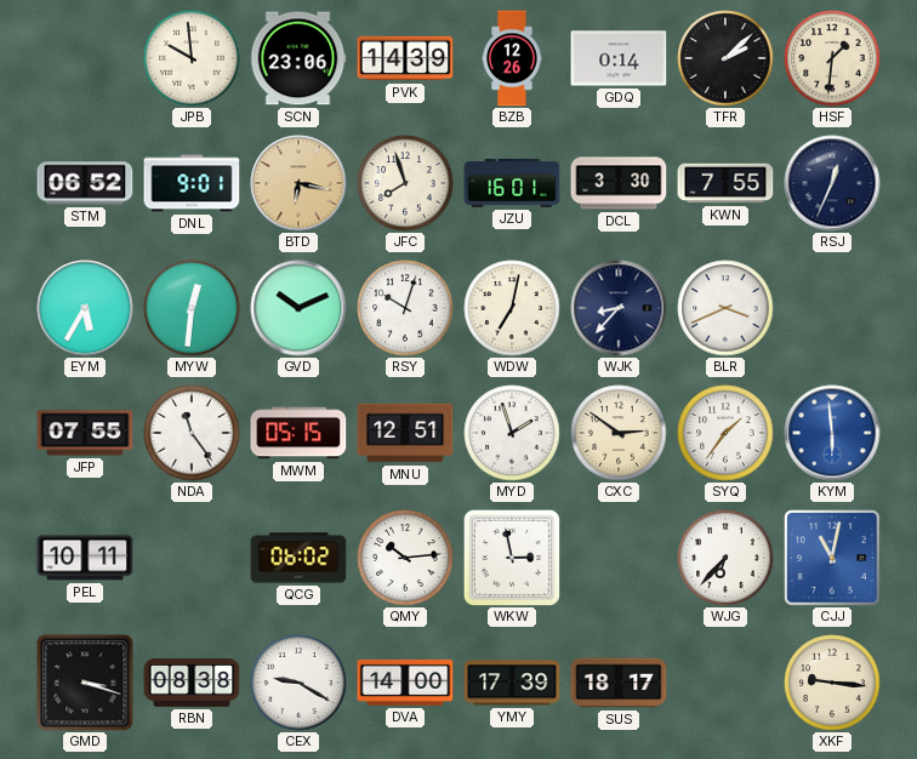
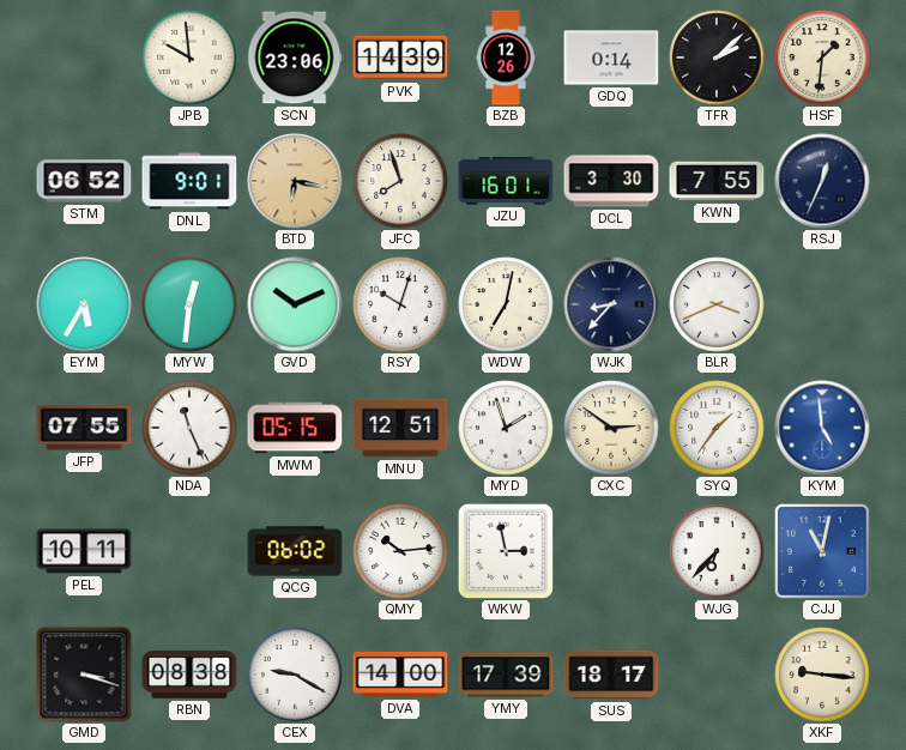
NDA: 11:24 -> 11:26 (189, 428)
KYM: 5:59 -> 4:59 (822, 428)
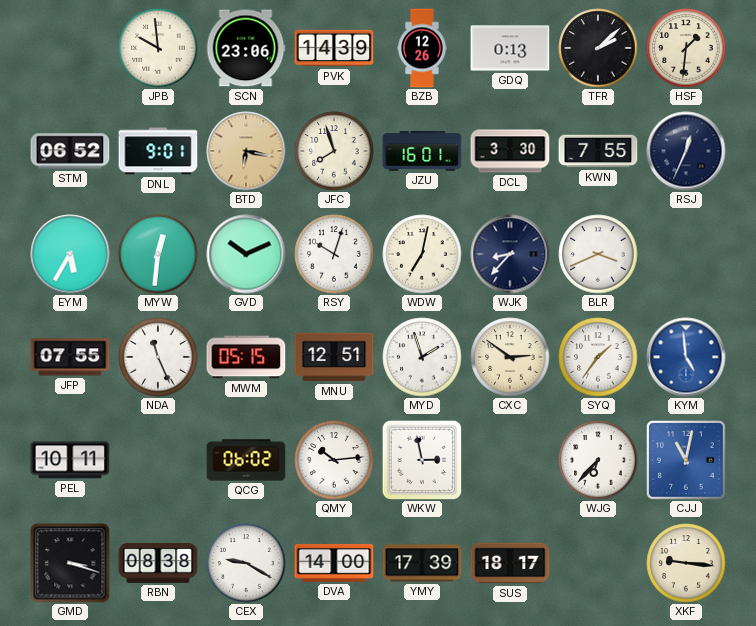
GDQ: 0:14 -> 0:13 (510, 48)
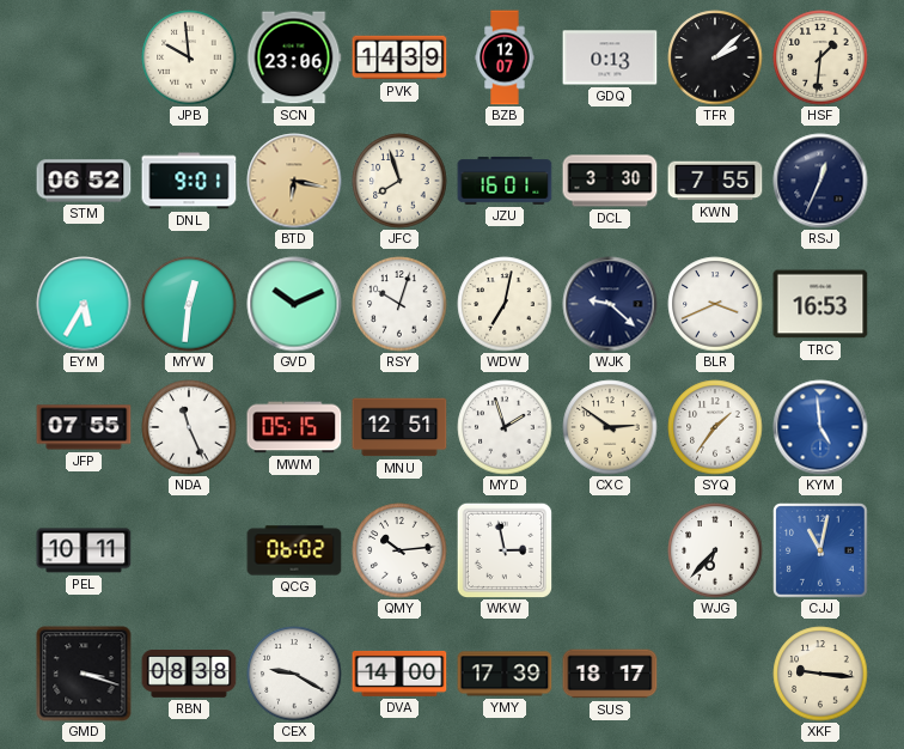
BZB: 12:26 -> 12:07 (505, 57)
WJK: 8:37 -> 9:22 (610, 304)
TRC: none -> 16:53 (820, 304)
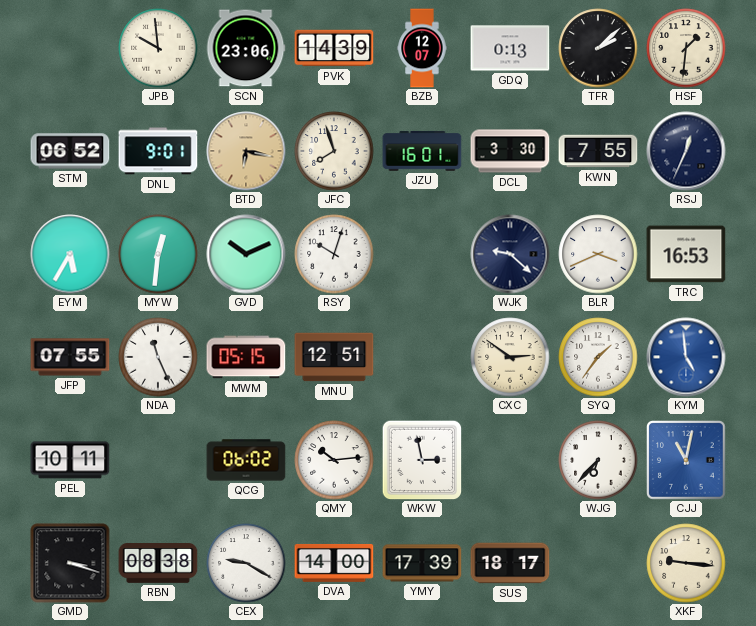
WDW: 7:02 -> none (505, 304)
MYD: 1:57 -> none (505, 427)
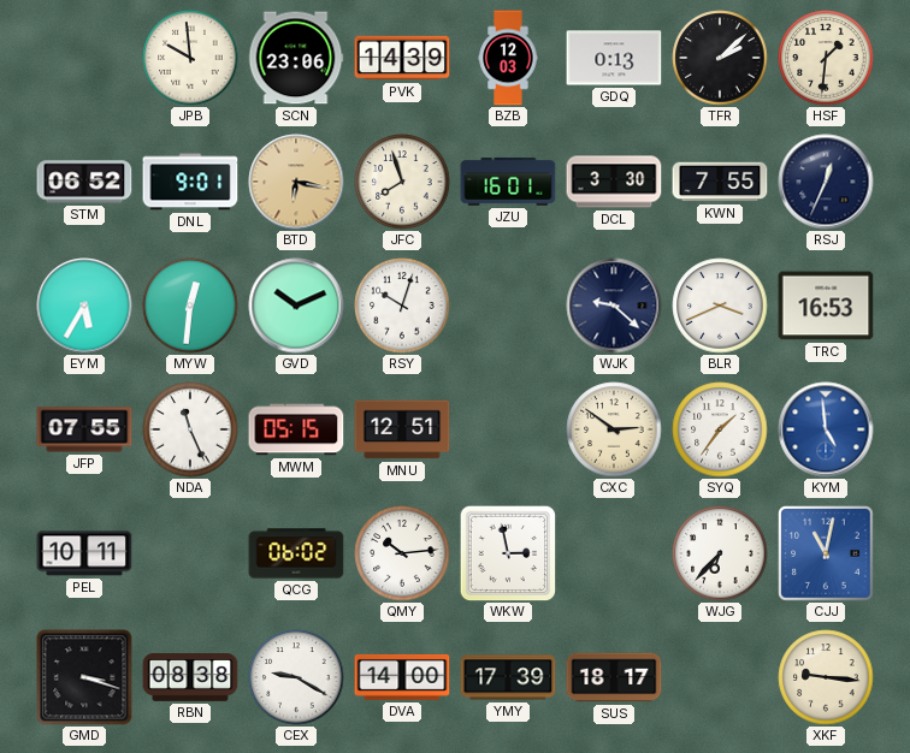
BZB: 12:07 -> 12:03 (508, 58)
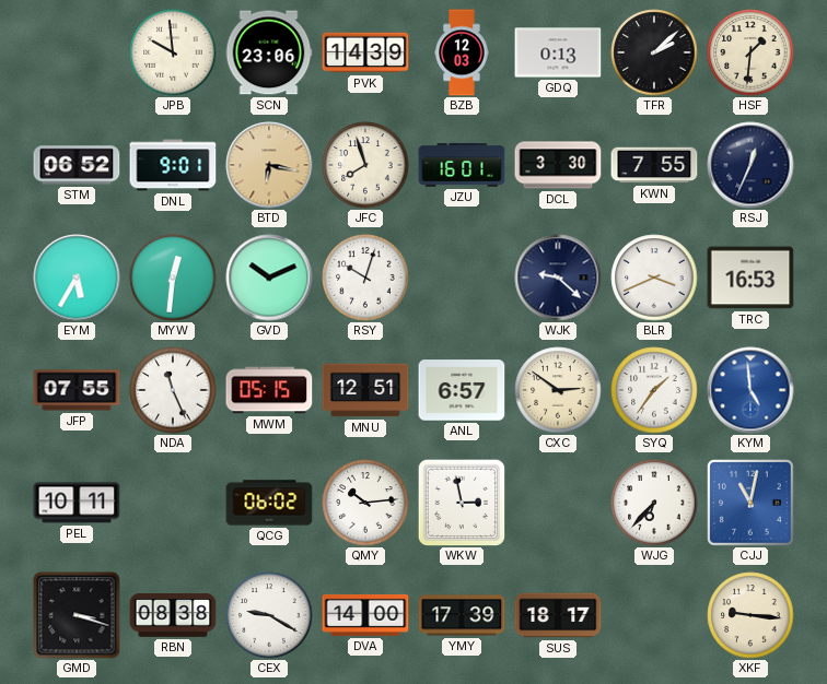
ANL: none -> 6:57 (462, 390)
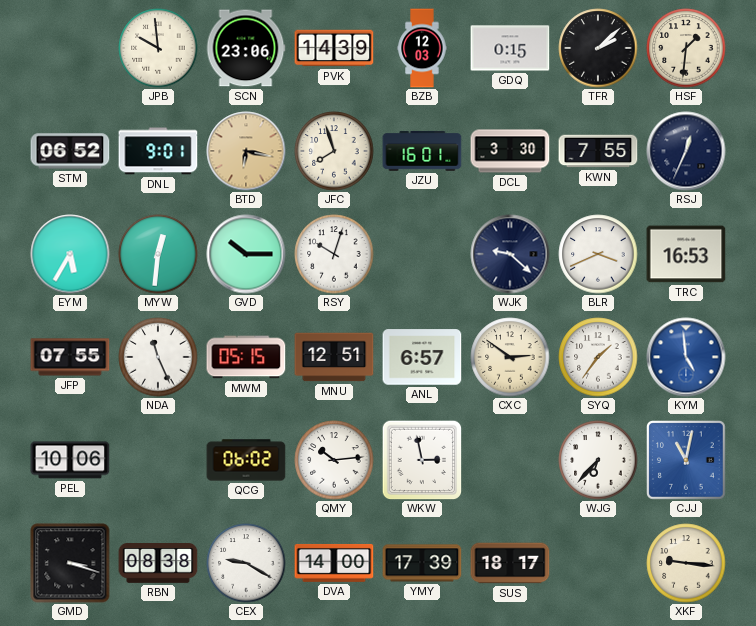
GDQ: 0:13 -> 0:15 (510, 48)
GVD: 10:11 -> 10:15 (246, 254)
PEL: 10:11 -> 10:06 (70, 460)
